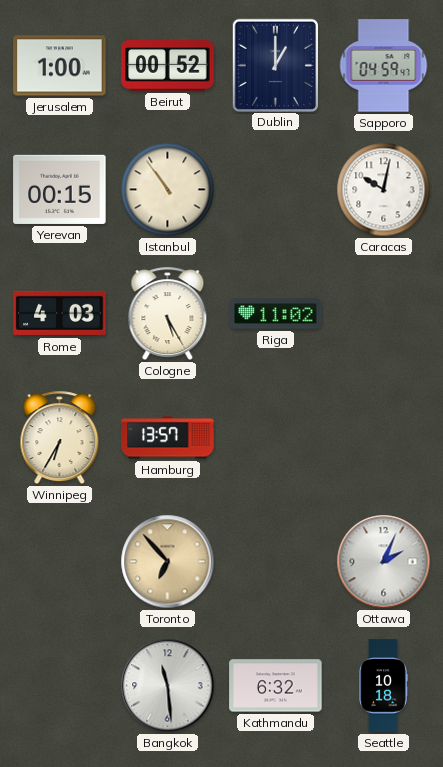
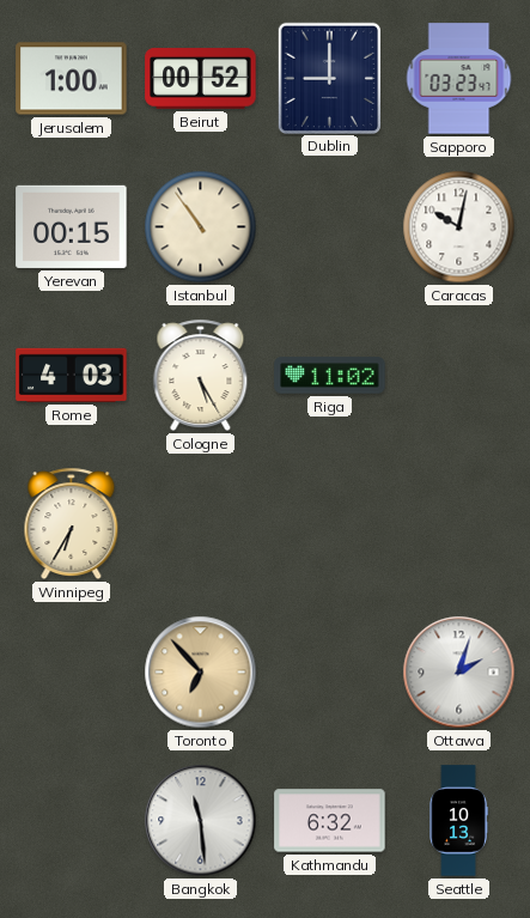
Dublin: 1:00 -> 9:00 (329, 78)
Sapporo: 04:59 -> 03:23 (459, 79)
Hamburg: 13:57 -> none (168, 438)
Ottawa: 2:04 -> 2:03 (459, 673)
Seattle: 10:18 -> 10:13 (458, 821)
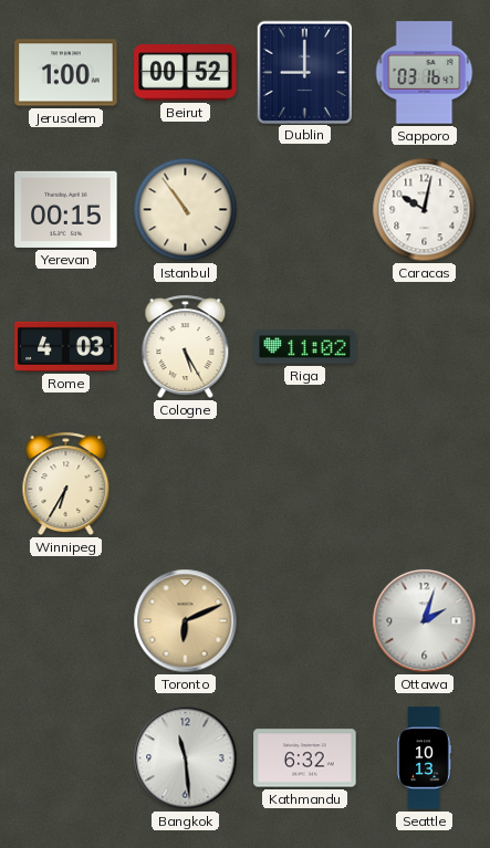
Sapporo: 03:23 -> 03:16 (425, 73)
Toronto: 6:53 -> 6:11 (186, 621)
